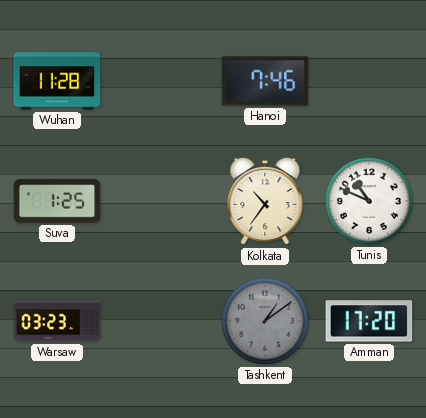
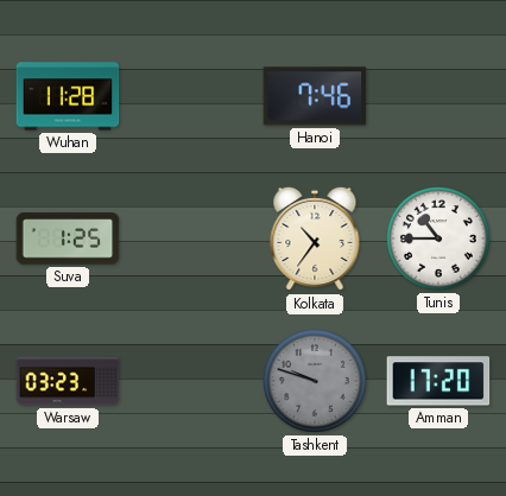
Tunis: 10:49 -> 10:45 (439, 240)
Tashkent: 1:09 -> 9:48 (316, 382)
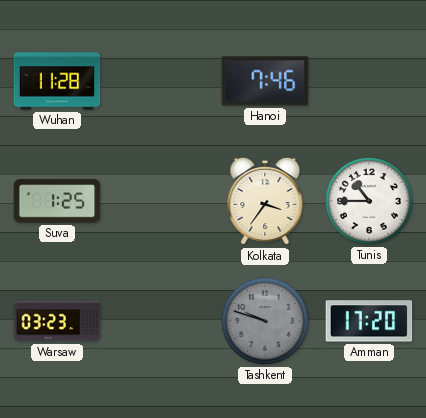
Kolkata: 10:36 -> 3:36 (265, 201)
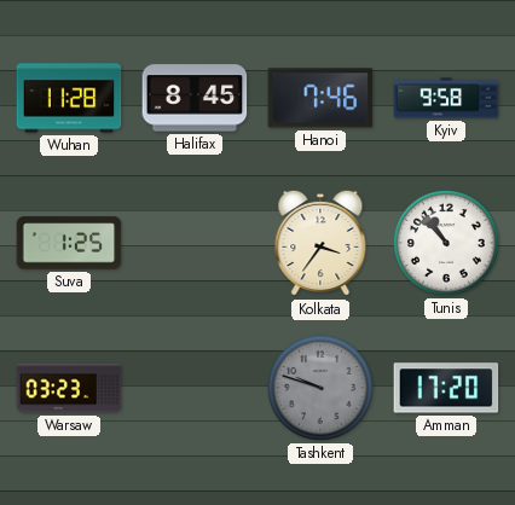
Halifax: none -> 8:45 (195, 98)
Kyiv: none -> 9:58 (446, 98)
Tunis: 10:45 -> 10:53 (447, 244)
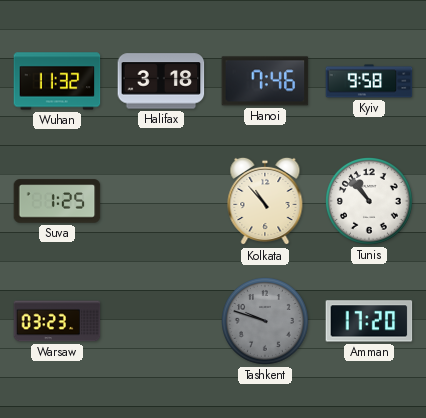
Wuhan: 11:28 -> 11:32 (57, 81)
Halifax: 8:45 -> 3:18 (161, 81)
Kolkata: 3:36 -> 10:53 (265, 201)
